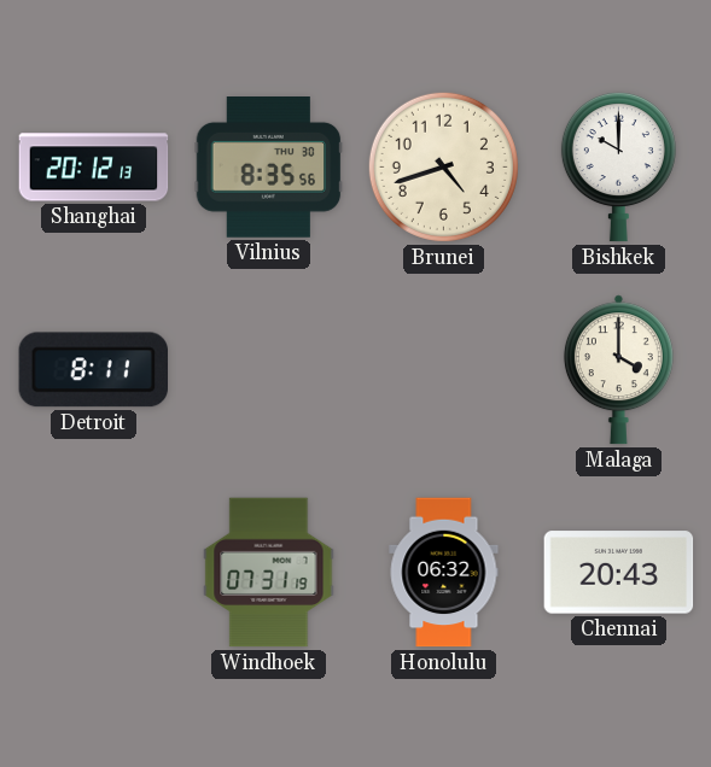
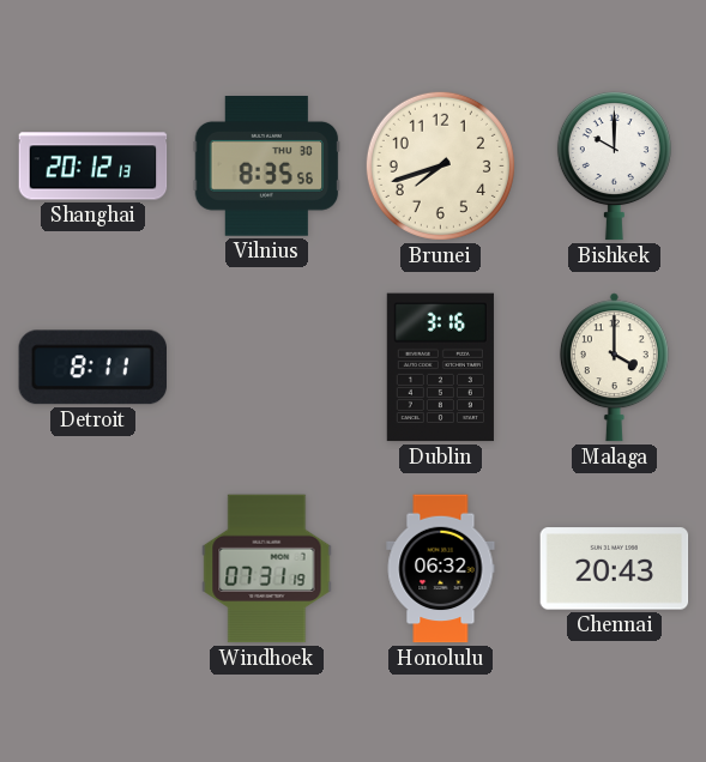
Brunei: 4:42 -> 7:42 (440, 165)
Dublin: none -> 3:16 (440, 368)
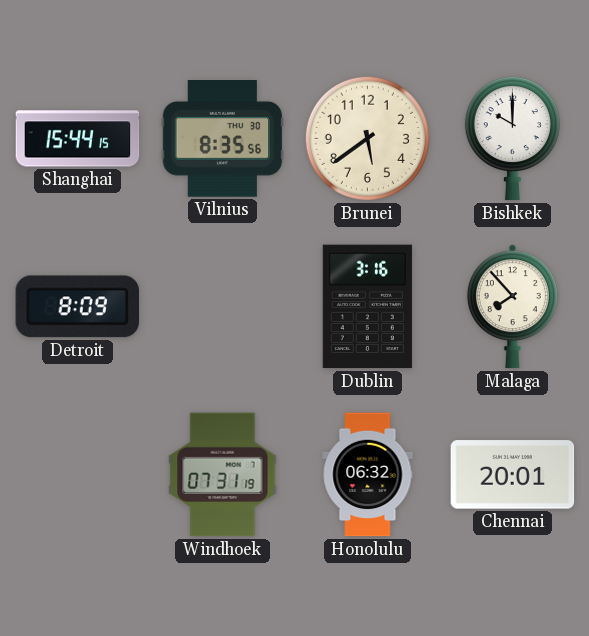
Shanghai: 20:12 -> 15:44 (78, 139)
Brunei: 7:42 -> 5:39 (367, 138)
Detroit: 8:11 -> 8:09 (77, 307)
Malaga: 4:00 -> 7:53 (512, 307)
Chennai: 20:43 -> 20:01 (513, 475)
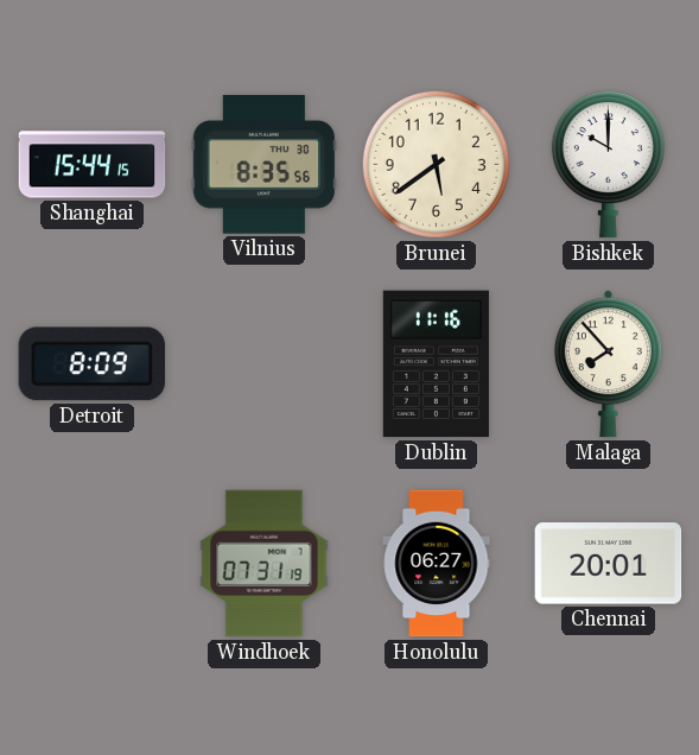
Dublin: 3:16 -> 11:16 (436, 364)
Honolulu: 06:32 -> 06:27 (437, 564)
